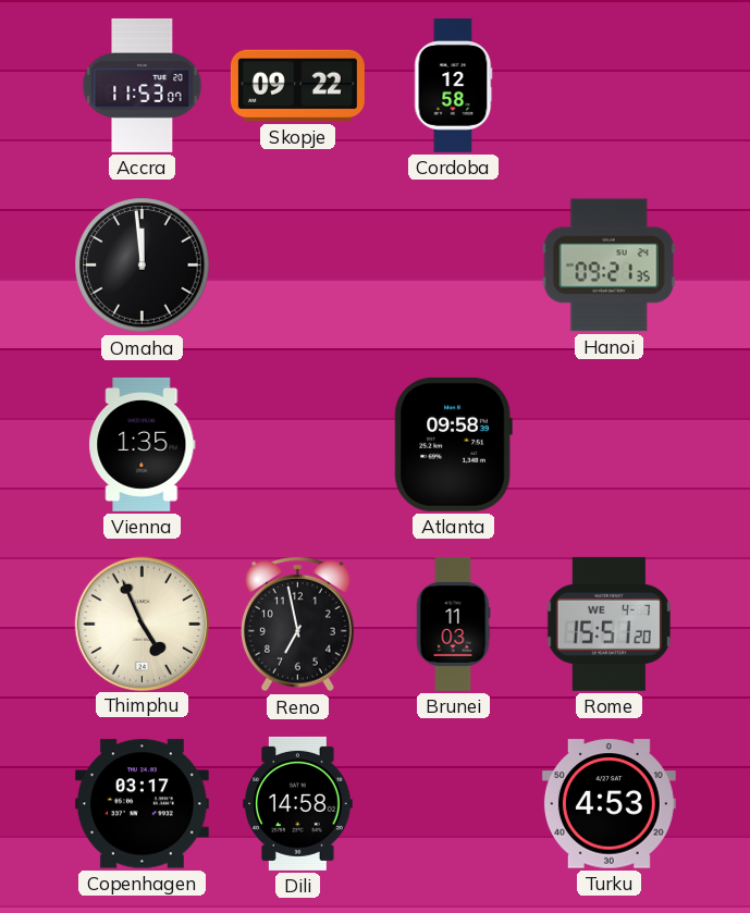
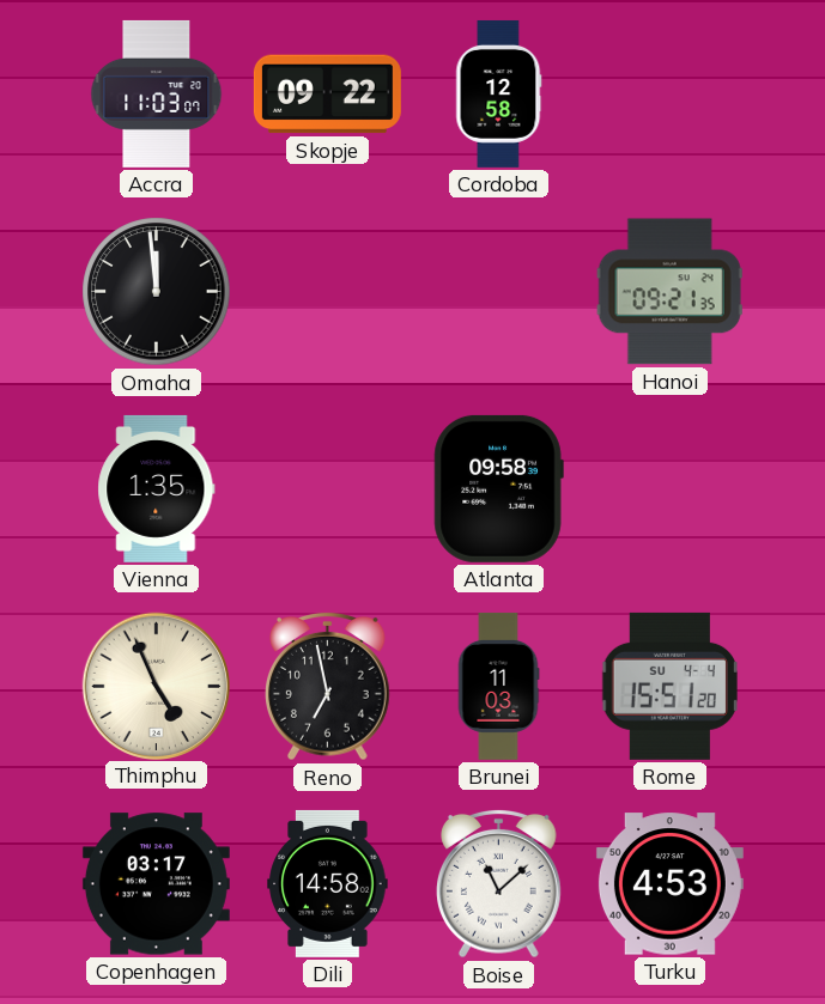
Accra: 11:53 -> 11:03 (157, 93)
Rome date: WE 4-7 -> SU 4-4 (669, 686)
Boise: none -> 11:08 (499, 883)
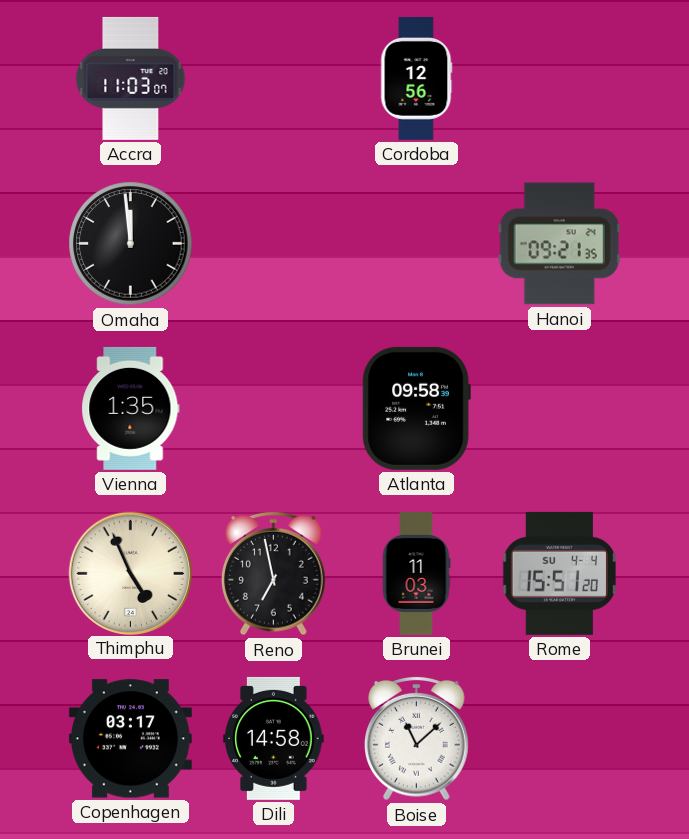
Skopje: 09:22 -> none (327, 95)
Cordoba: 12:58 -> 12:56 (417, 78)
Turku: 4:53 -> none (669, 884)
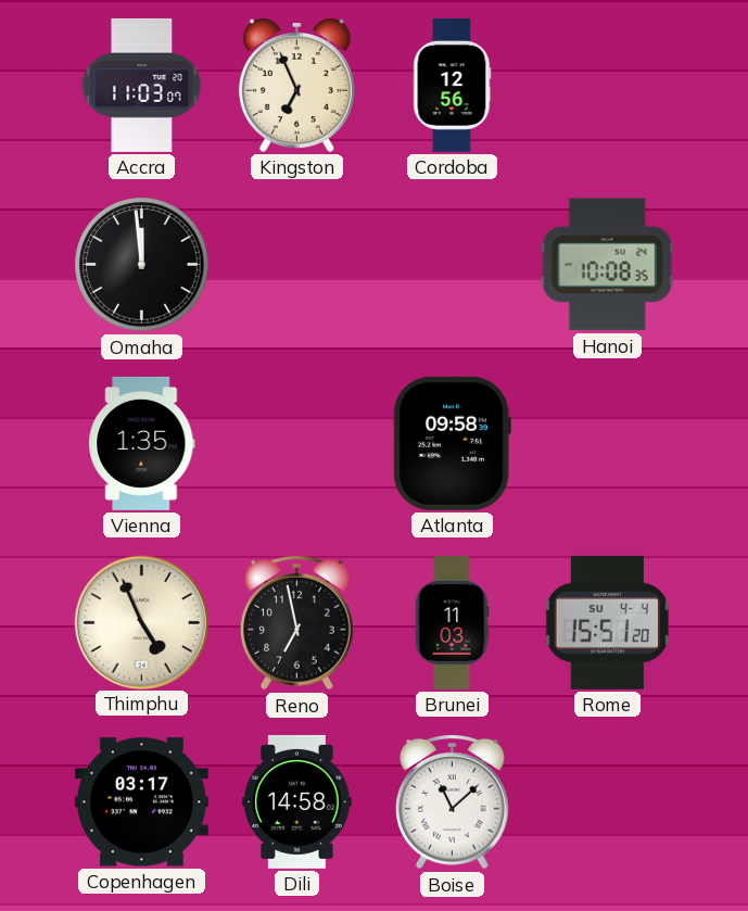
Kingston: none -> 6:56 (296, 86)
Hanoi: 09:21 -> 10:08 (607, 265)
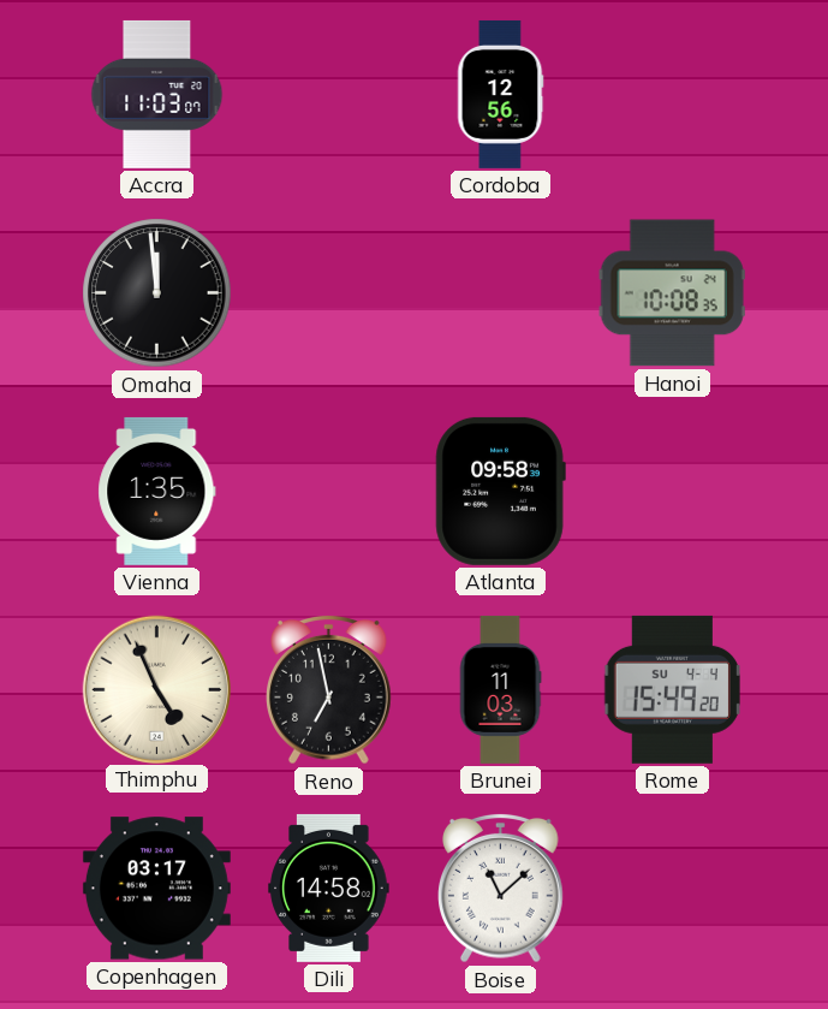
Kingston: 6:56 -> none (296, 86)
Rome: 15:51 -> 15:49 (672, 689)
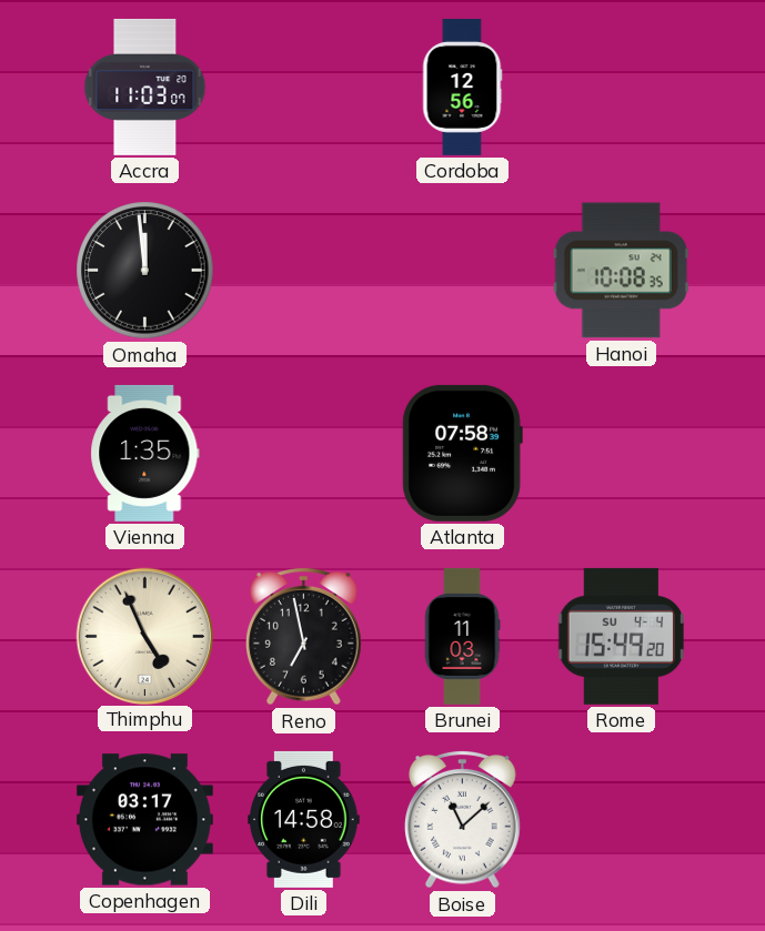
Atlanta: 09:58 -> 07:58 (462, 453)
